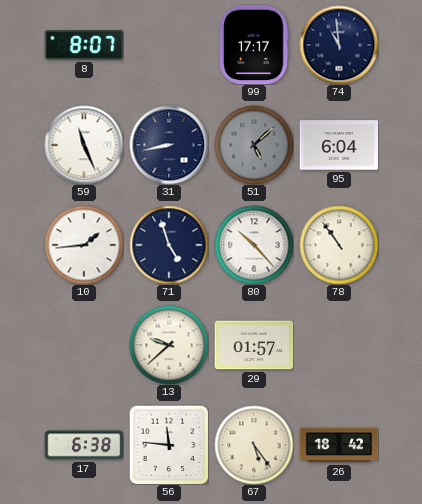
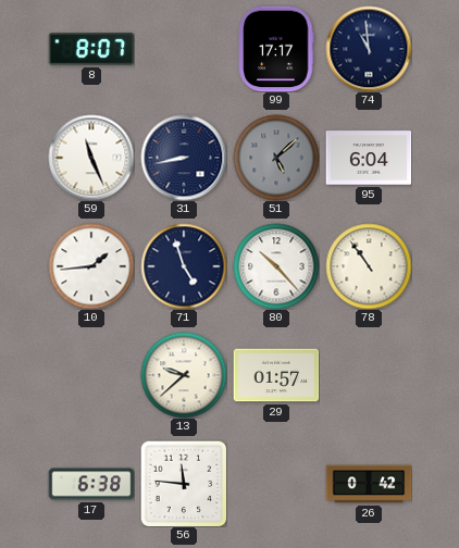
67: 5:24 -> none (254, 445)
26: 18:42 -> 0:42 (369, 484)
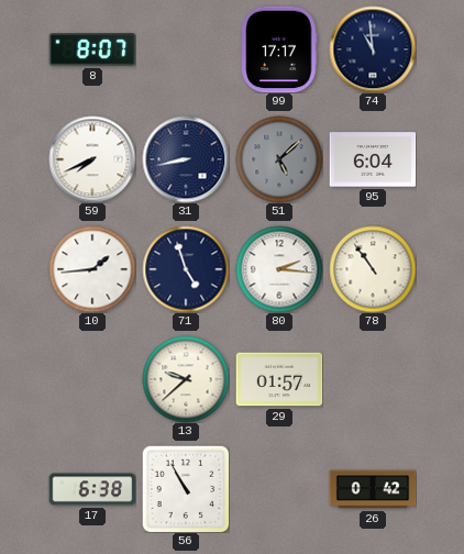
59: 11:26 -> 7:41 (92, 159)
80: 10:23 -> 2:16 (279, 269)
56: 11:46 -> 10:55 (186, 489)
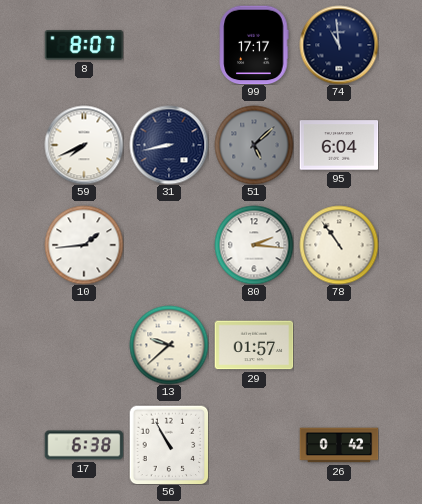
71: 4:57 -> none (186, 269)
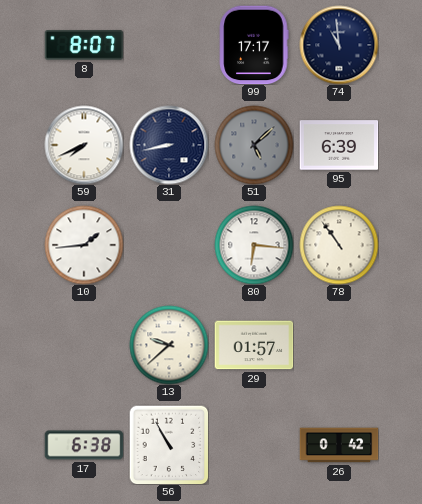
95: 6:04 -> 6:39 (339, 145)
80: 2:16 -> 6:16 (254, 245)
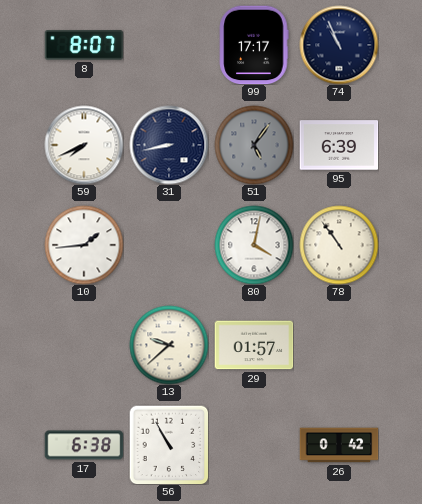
74: 10:59 -> 10:56 (339, 45)
51: 5:08 -> 5:06 (254, 145)
80: 6:16 -> 4:02 (254, 245)
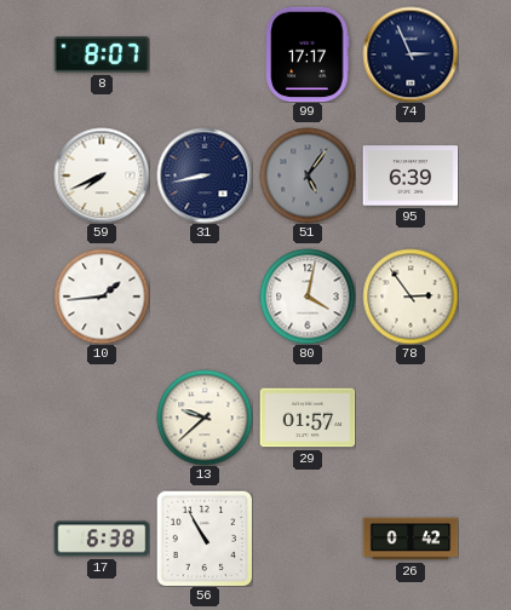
74: 10:56 -> 2:56 (410, 54)
78: 10:54 -> 2:54 (410, 297)
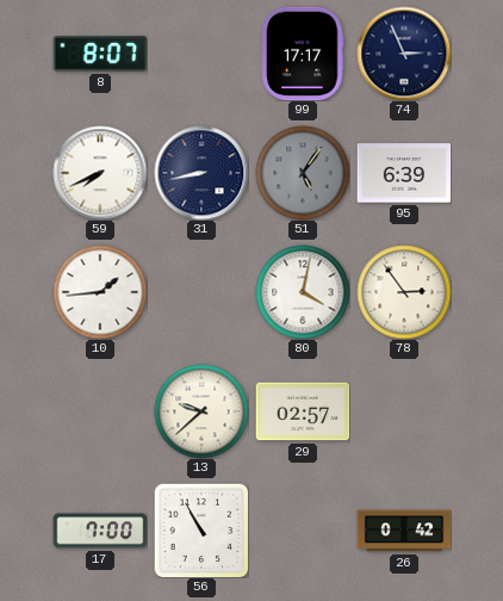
29: 01:57 -> 02:57 (303, 411)
17: 6:38 -> 7:00 (100, 531)
